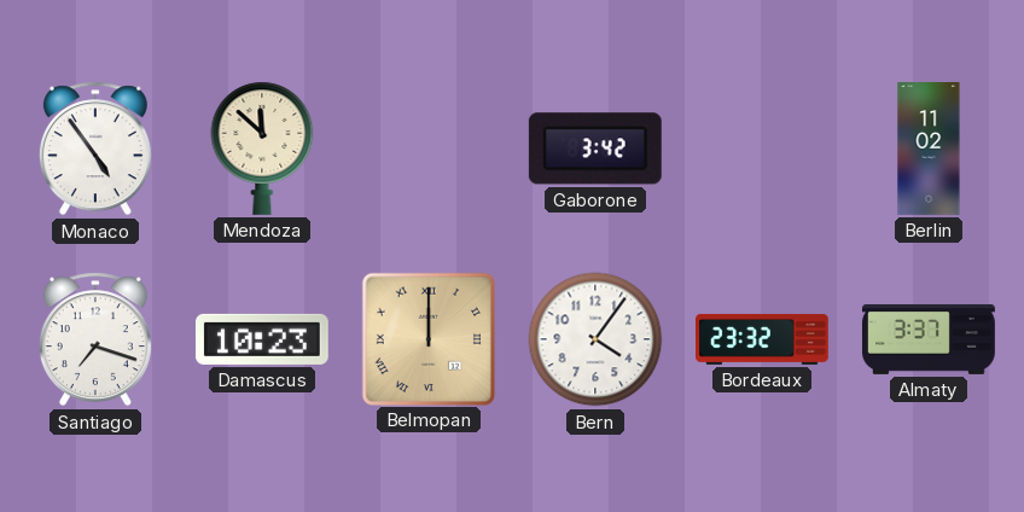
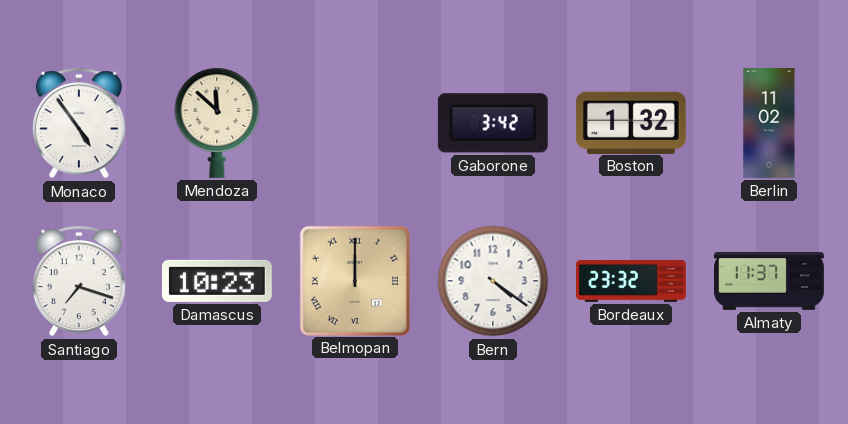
Boston: none -> 1:32 (631, 122)
Bern: 4:06 -> 4:21 (493, 281)
Almaty: 3:37 -> 11:37 (770, 281)
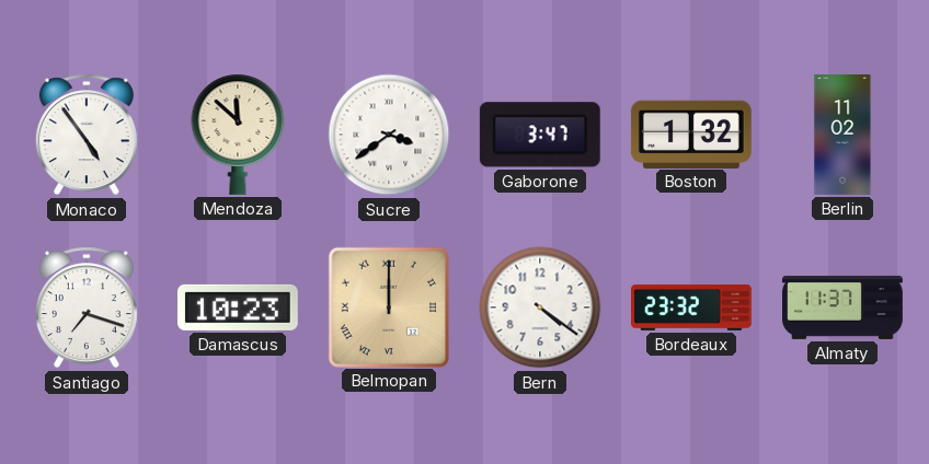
Sucre: none -> 3:39 (389, 135)
Gaborone: 3:42 -> 3:47 (540, 135)
